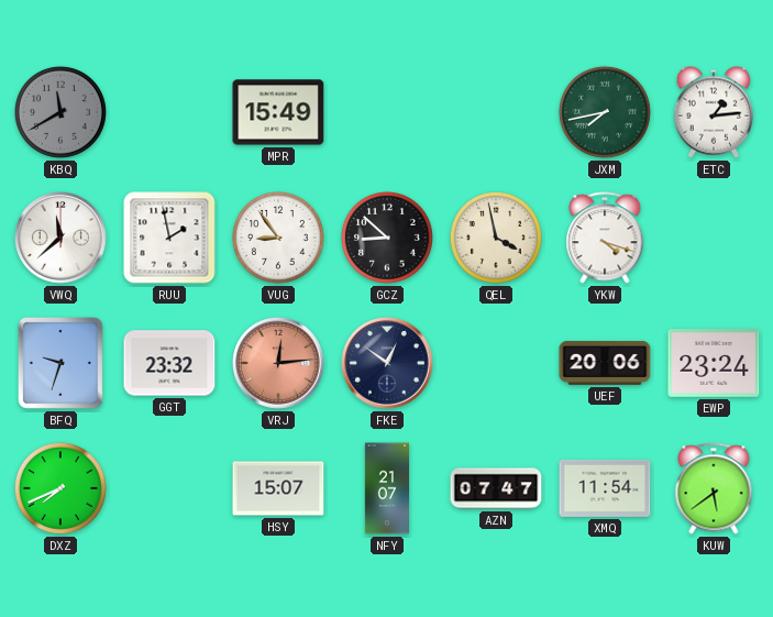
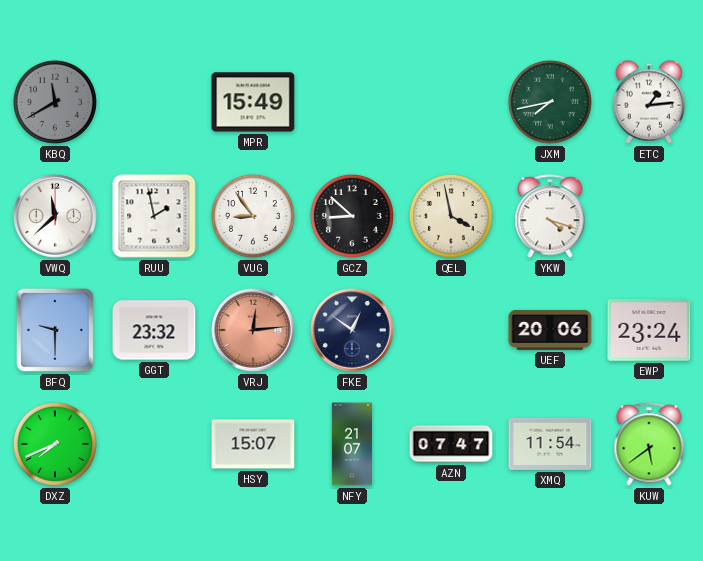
BFQ: 9:33 -> 9:30 (55, 330)
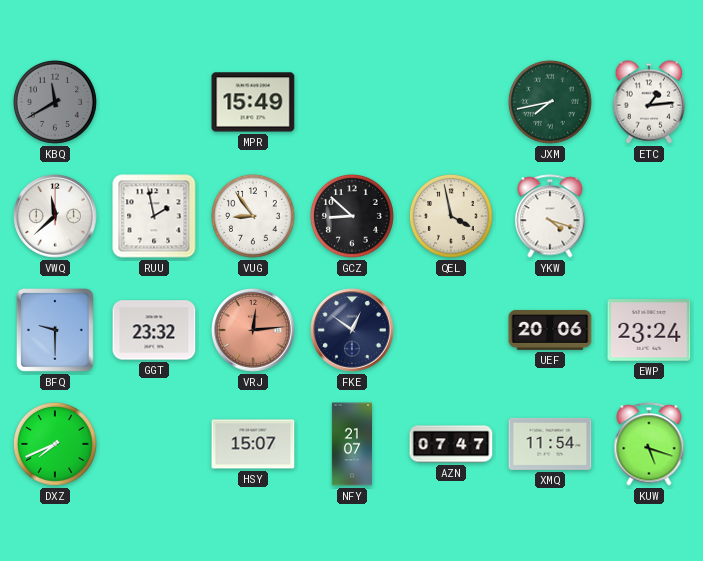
KUW: 5:39 -> 5:18 (649, 444)
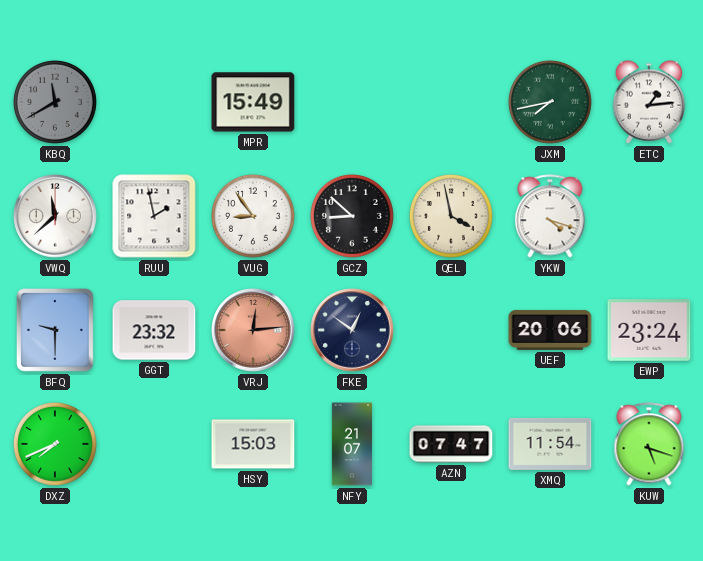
HSY: 15:07 -> 15:03 (253, 444)
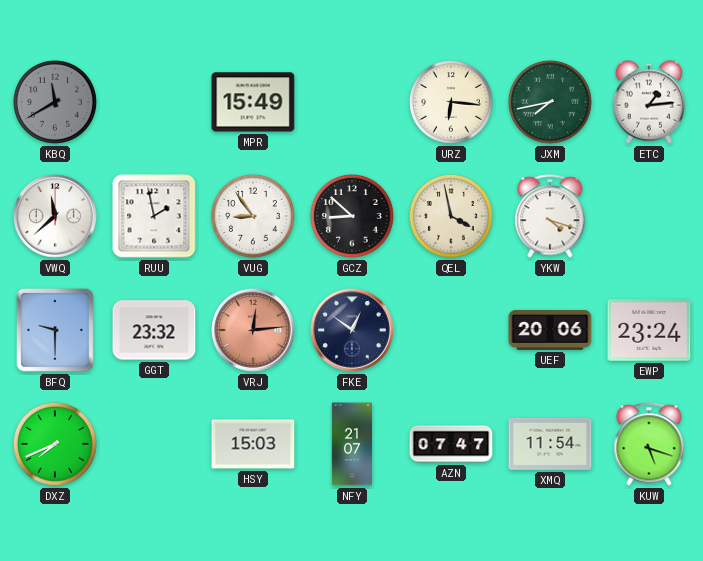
URZ: none -> 6:16 (451, 102)
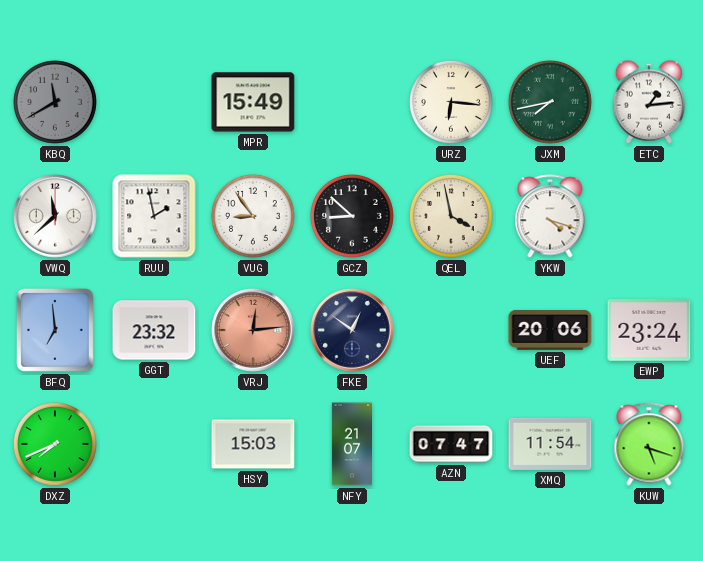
BFQ: 9:30 -> 6:59 (55, 330)
